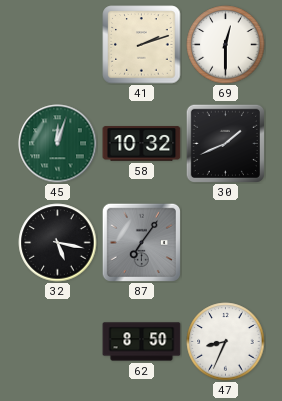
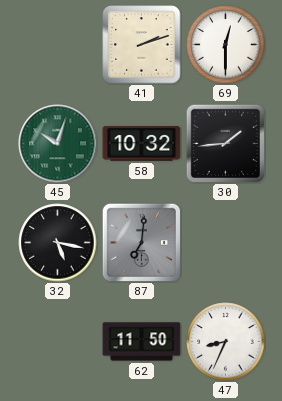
45: 12:03 -> 10:03 (58, 144)
30: 1:41 -> 1:44 (225, 143)
87: 7:06 -> 7:01 (141, 242)
62: 8:50 -> 11:50 (142, 342)
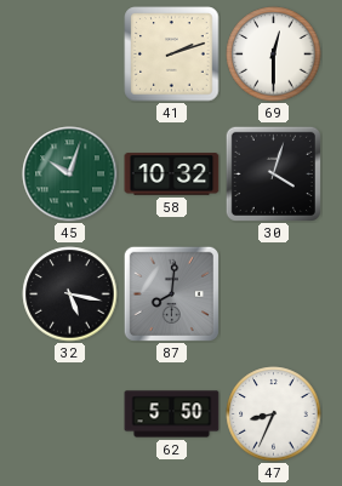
30: 1:44 -> 4:03 (273, 173)
87: 7:01 -> 8:01 (171, 293)
62: 11:50 -> 5:50 (172, 414)
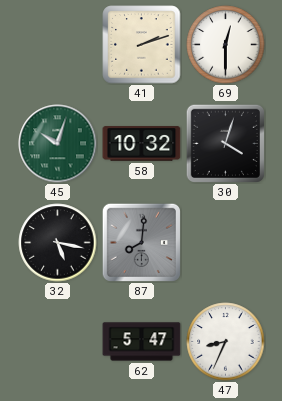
62: 5:50 -> 5:47 (142, 342)
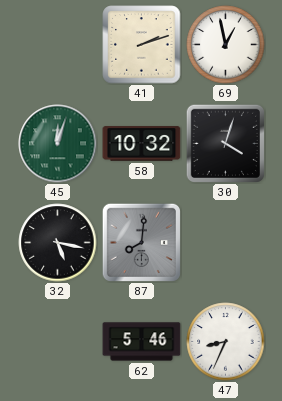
69: 12:30 -> 12:58 (226, 45)
45: 10:03 -> 12:03 (58, 144)
62: 5:47 -> 5:46 (142, 342)
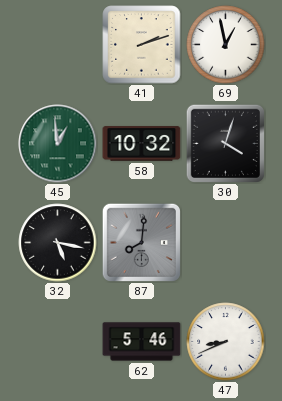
45: 12:03 -> 12:59 (58, 144)
47: 8:34 -> 8:41 (226, 342)
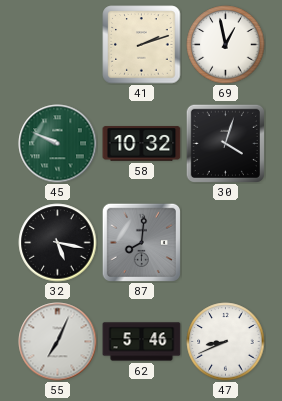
45: 12:59 -> 9:49 (58, 144)
55: none -> 7:04 (58, 342)
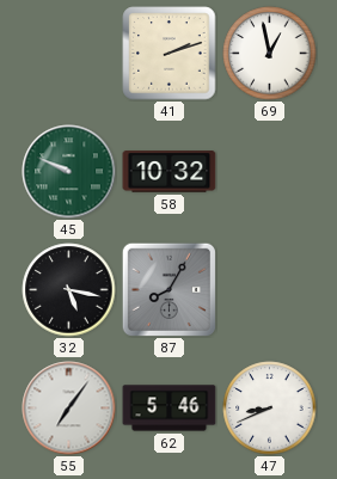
30: 4:03 -> none (225, 143)
87: 8:01 -> 8:05 (168, 289)
55: 7:04 -> 7:06 (69, 409)
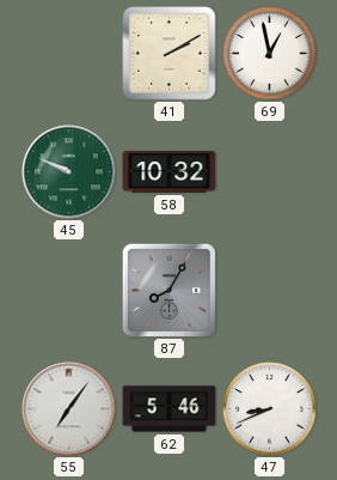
41: 2:12 -> 2:10 (170, 54)
32: 5:17 -> none (69, 290)
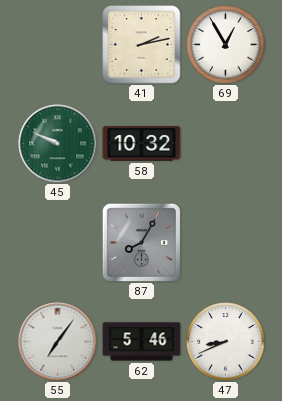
41: 2:10 -> 2:13 (142, 45)
69: 12:58 -> 12:55 (226, 45)
